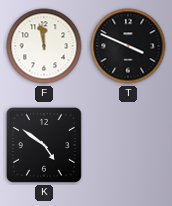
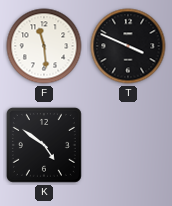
F: 11:58 -> 11:29 (44, 46)
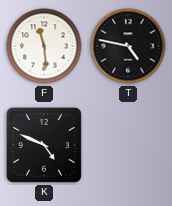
T: 3:49 -> 4:47 (128, 46)
K: 4:51 -> 4:49 (44, 145)
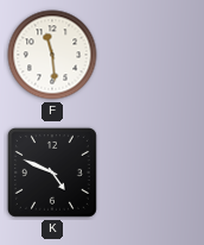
T: 4:47 -> none (128, 46)
